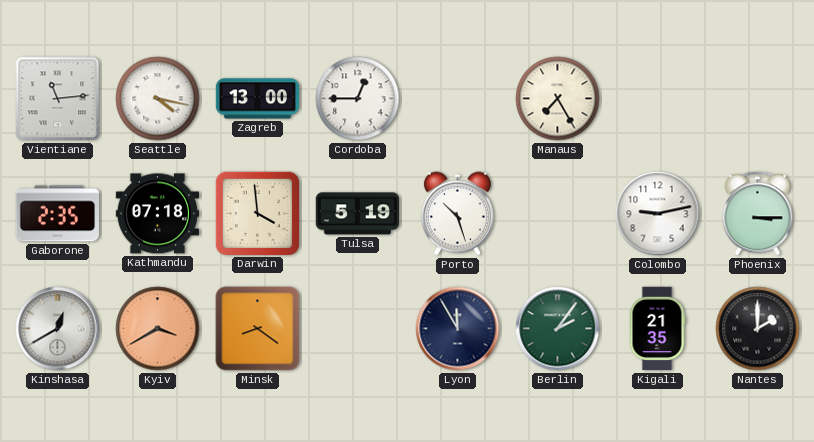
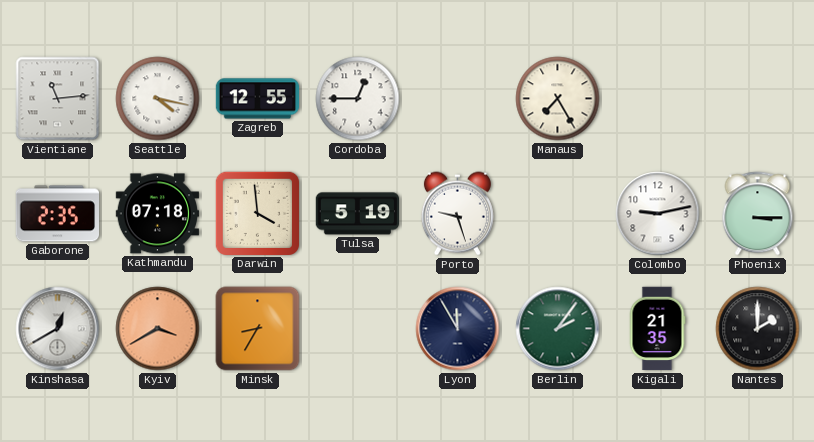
Zagreb: 13:00 -> 12:55 (258, 99)
Porto: 10:27 -> 9:27 (457, 214)
Minsk: 8:21 -> 8:35 (258, 329)
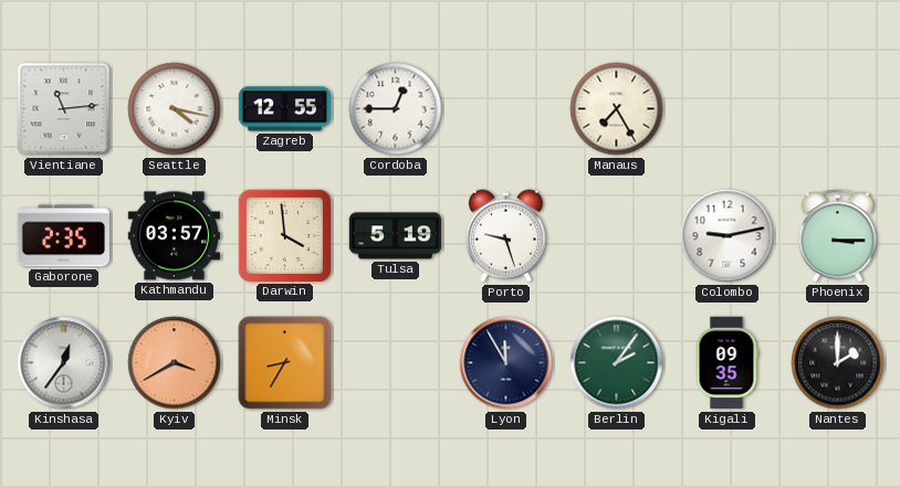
Kathmandu: 07:18 -> 03:57 (174, 236)
Kinshasa: 12:40 -> 12:36 (64, 363)
Kigali: 21:35 -> 09:35 (726, 363)
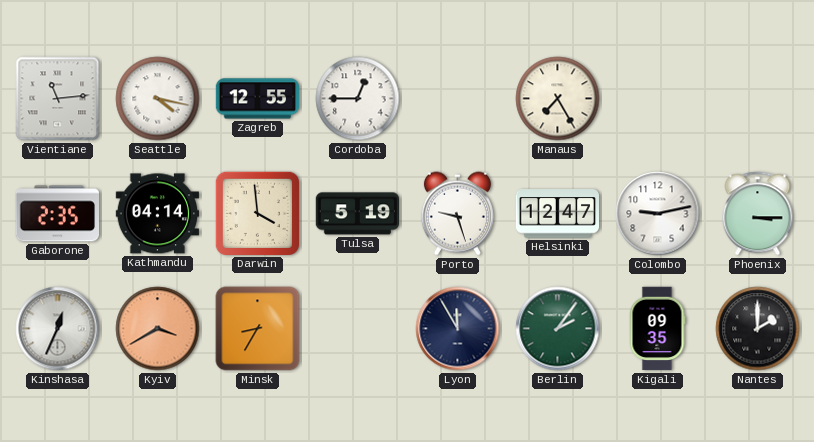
Kathmandu: 03:57 -> 04:14 (157, 214)
Helsinki: none -> 12:47 (557, 214)
Kinshasa: 12:36 -> 12:34 (58, 329)
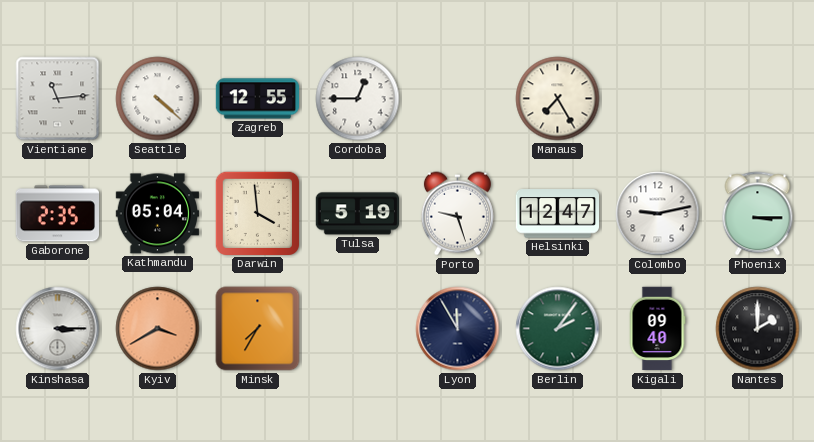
Seattle: 4:17 -> 4:22 (158, 99)
Kathmandu: 04:14 -> 05:04 (157, 214)
Kinshasa: 12:34 -> 3:15 (58, 329)
Minsk: 8:35 -> 7:35 (258, 329)
Kigali: 09:35 -> 09:40 (657, 329)
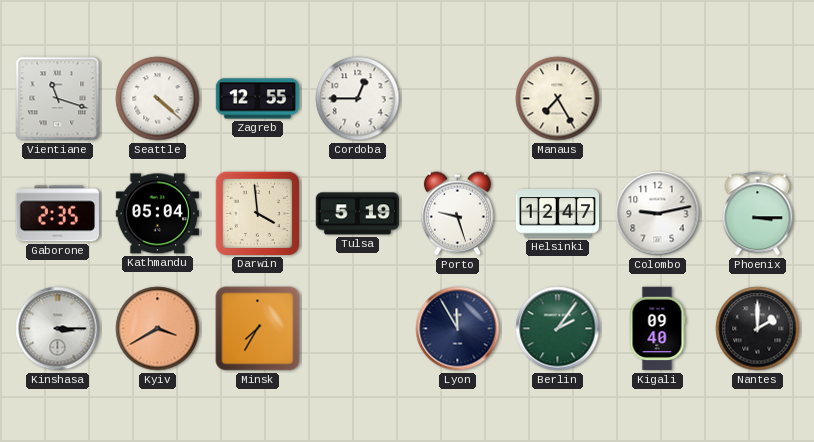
Vientiane: 11:14 -> 11:18 (58, 99)
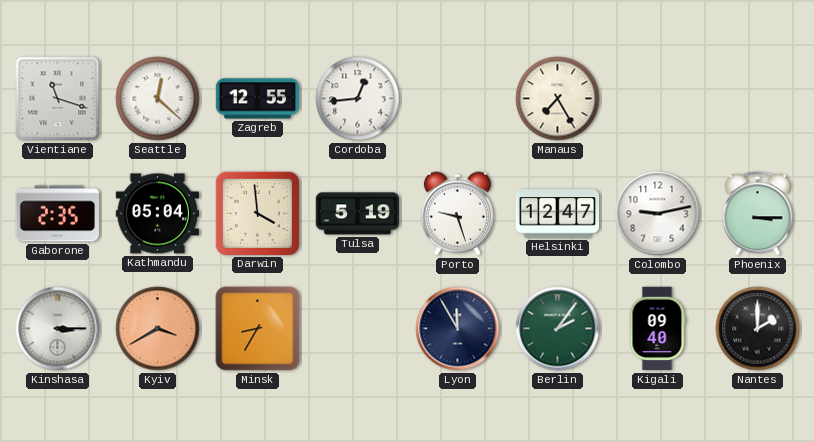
Seattle: 4:22 -> 12:22 (158, 99)
Cordoba: 12:45 -> 12:44 (358, 99)
Minsk: 7:35 -> 8:35 (258, 329)
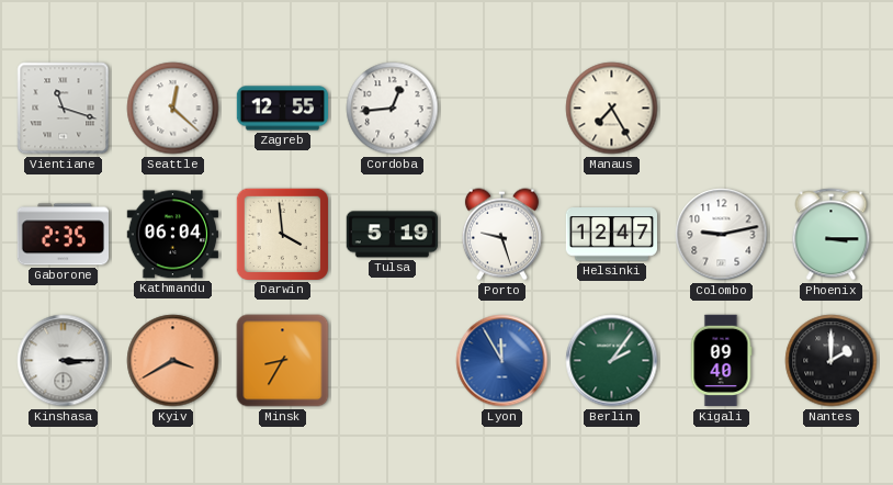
Kathmandu: 05:04 -> 06:04 (172, 235)
Lyon dial: navy -> blue (502, 361)
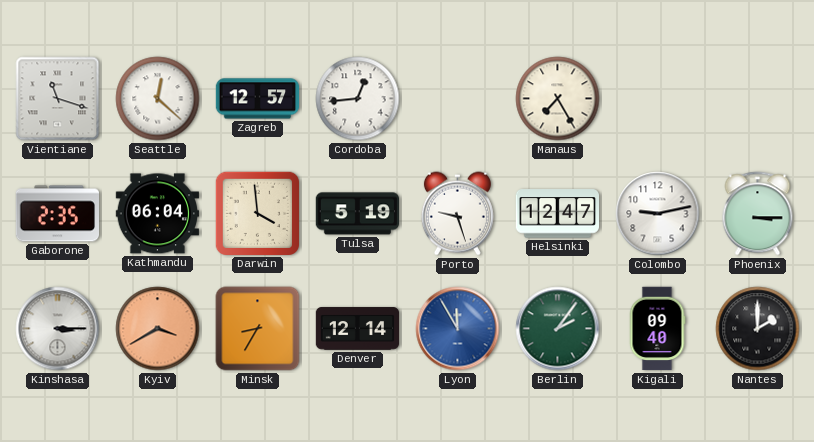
Zagreb: 12:55 -> 12:57 (258, 99)
Denver: none -> 12:14 (358, 329)
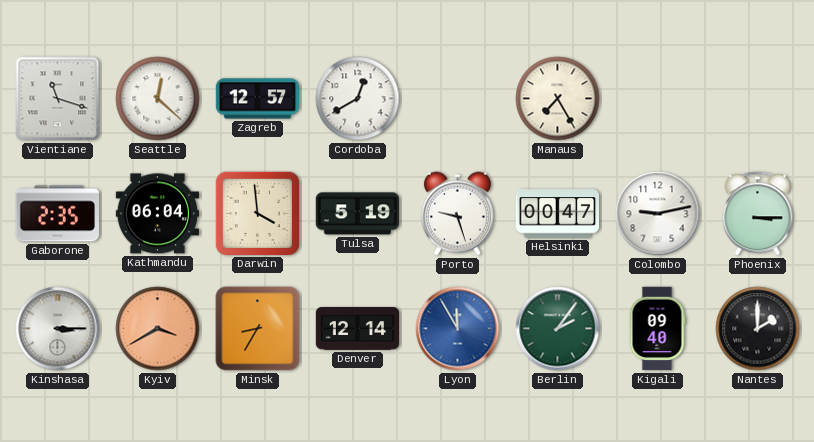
Cordoba: 12:44 -> 12:40 (358, 99)
Helsinki: 12:47 -> 00:47 (557, 214)
